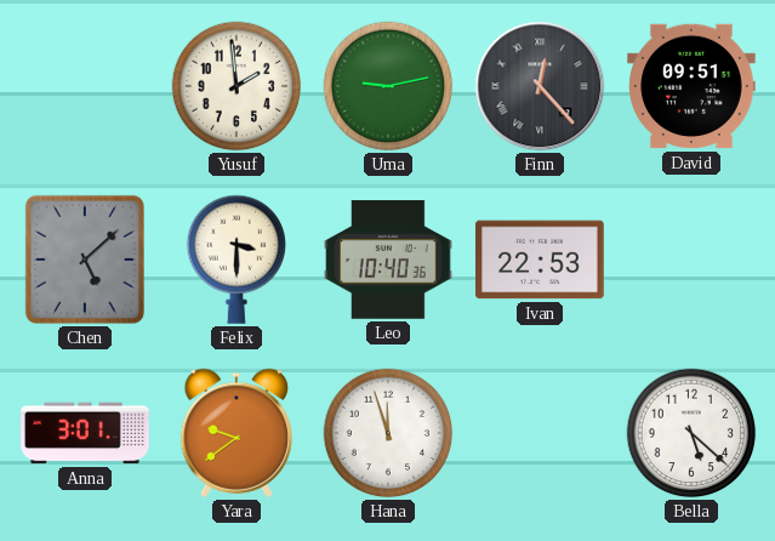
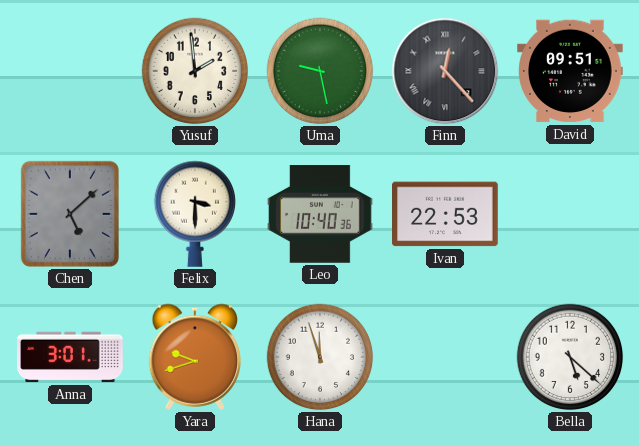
Uma: 9:13 -> 9:28 (320, 71)
Yara: 9:39 -> 9:42 (195, 357)
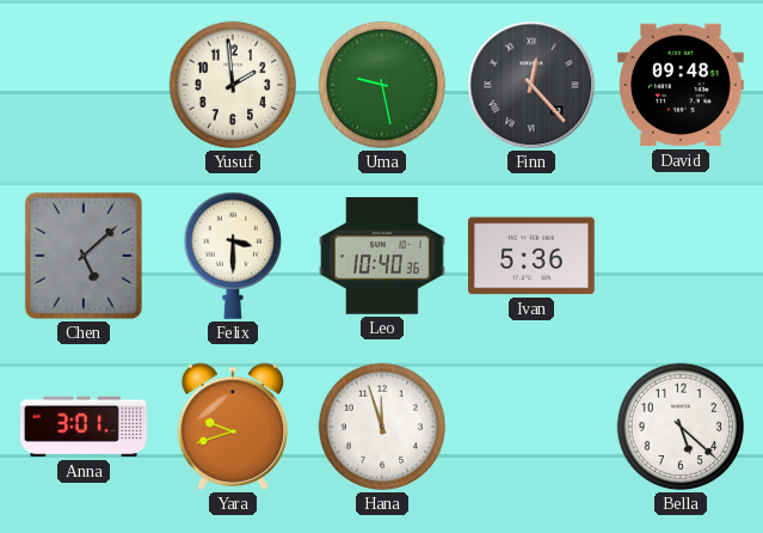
David: 09:51 -> 09:48 (681, 85)
Ivan: 22:53 -> 5:36 (531, 256)
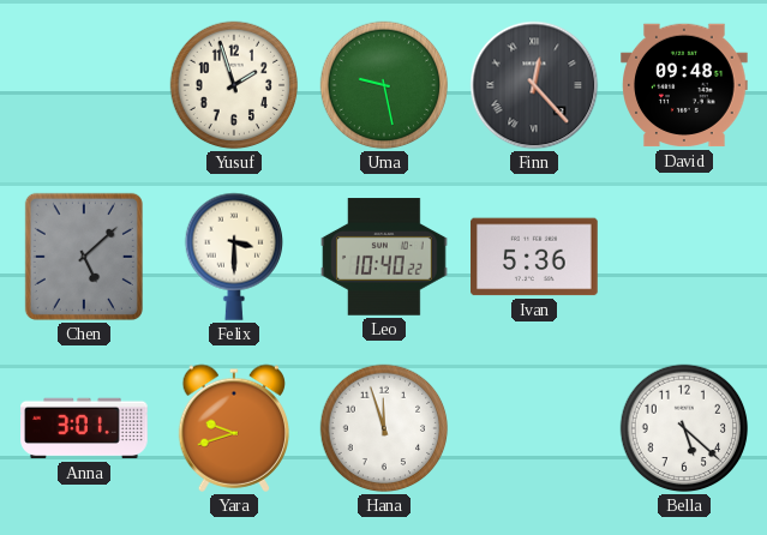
Yusuf: 1:59 -> 1:57 (234, 85)
Leo: 10:40:36 -> 10:40:22 (384, 257)
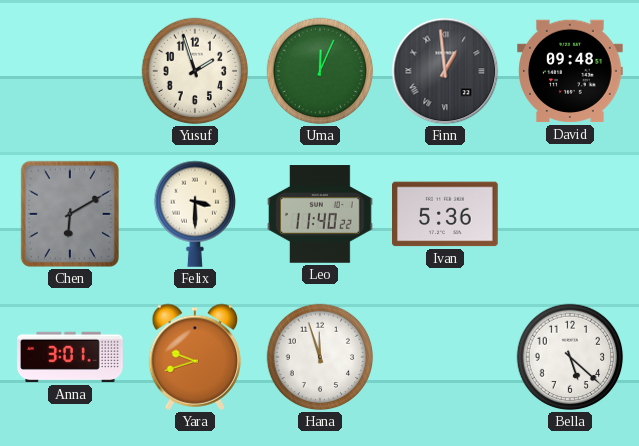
Uma: 9:28 -> 12:04 (320, 71)
Finn: 12:23 -> 12:59 (445, 71)
Chen: 5:08 -> 6:10 (70, 214)
Leo: 10:40 -> 11:40 (320, 214)
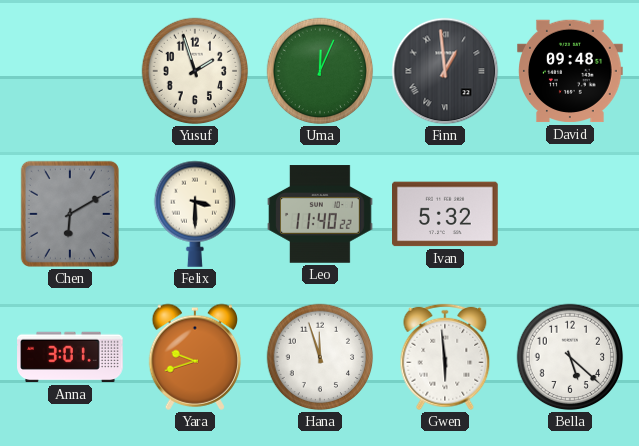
Ivan: 5:36 -> 5:32 (445, 214)
Gwen: none -> 5:59 (445, 357)
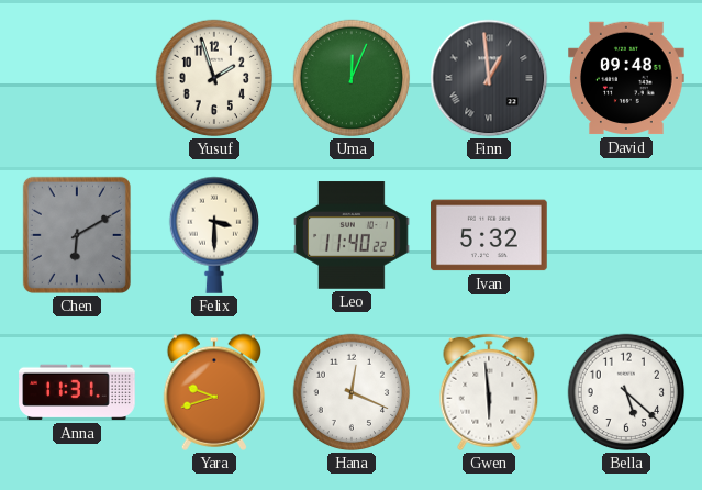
Anna: 3:01 -> 11:31 (77, 392)
Hana: 11:57 -> 12:19 (352, 392)
